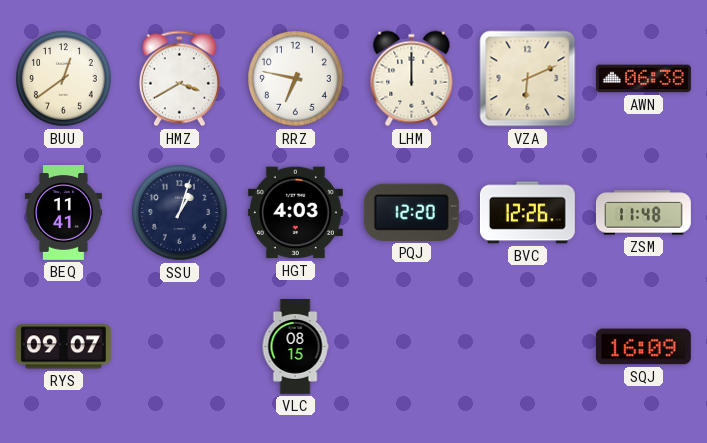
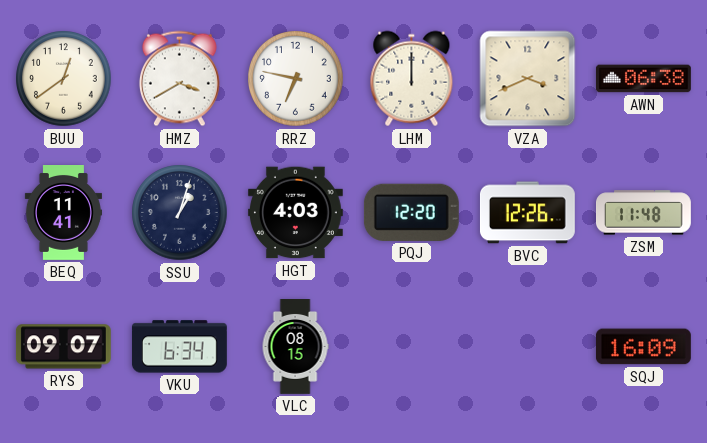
VZA: 6:11 -> 3:41 (528, 79)
VKU: none -> 6:34 (179, 347)
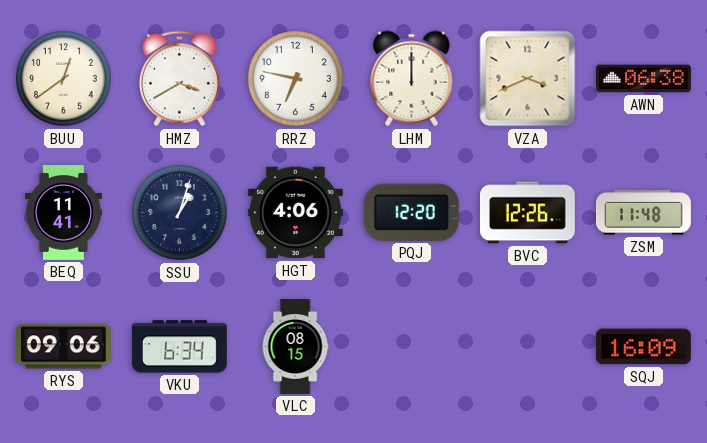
HGT: 4:03 -> 4:06 (295, 213)
RYS: 09:07 -> 09:06 (63, 347)
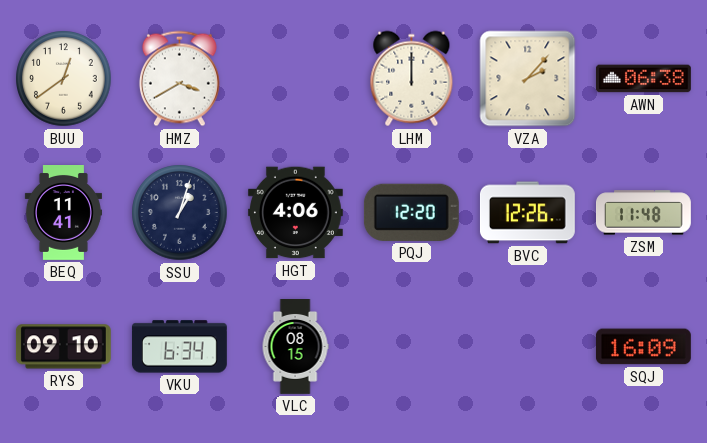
RRZ: 6:47 -> none (296, 79)
VZA: 3:41 -> 2:07 (528, 79)
RYS: 09:06 -> 09:10 (63, 347)
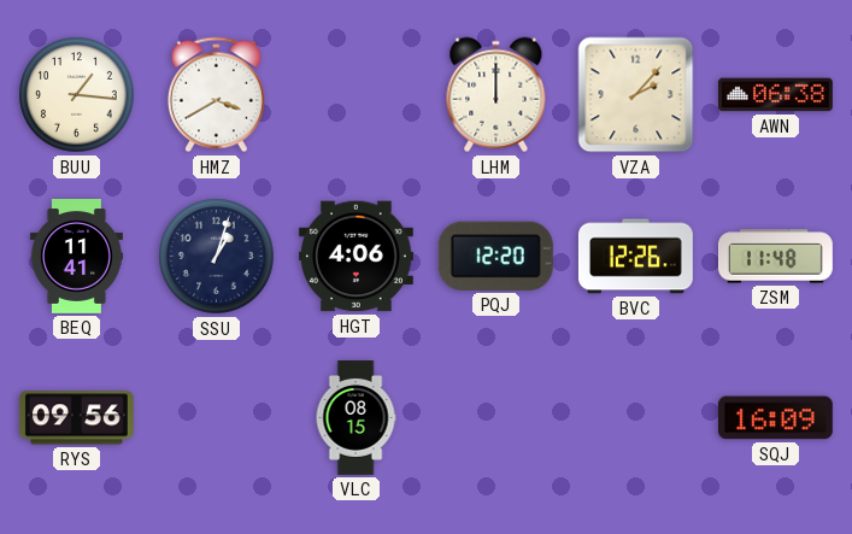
BUU: 12:39 -> 1:16 (77, 95)
RYS: 09:10 -> 09:56 (76, 418)
VKU: 6:34 -> none (179, 347)
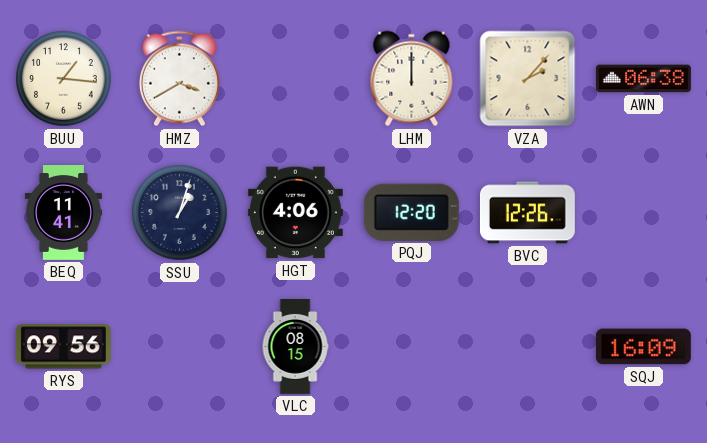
ZSM: 11:48 -> none (776, 257)
